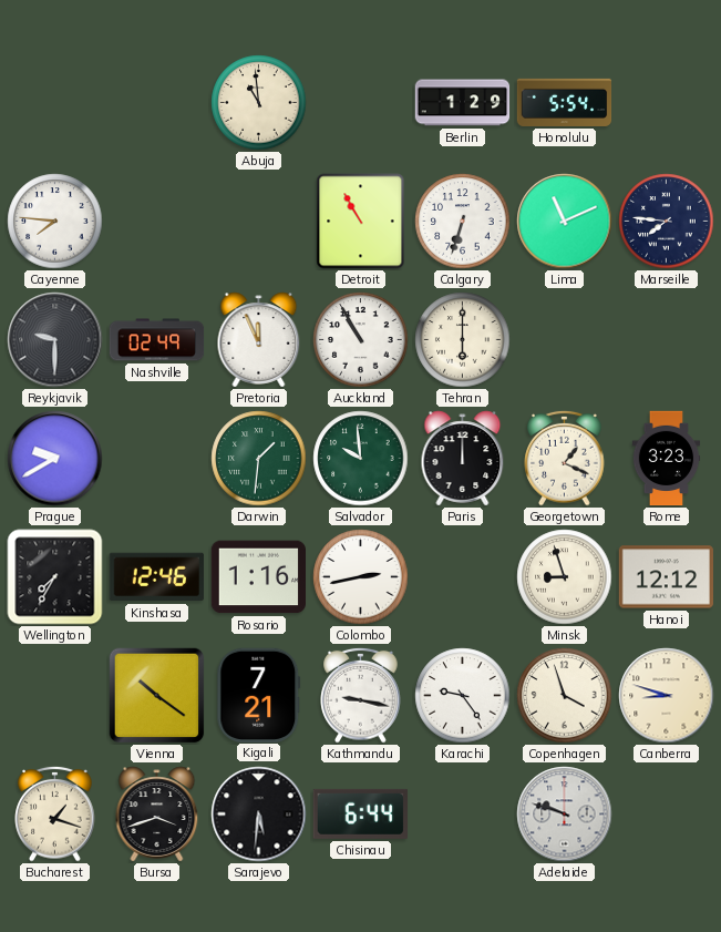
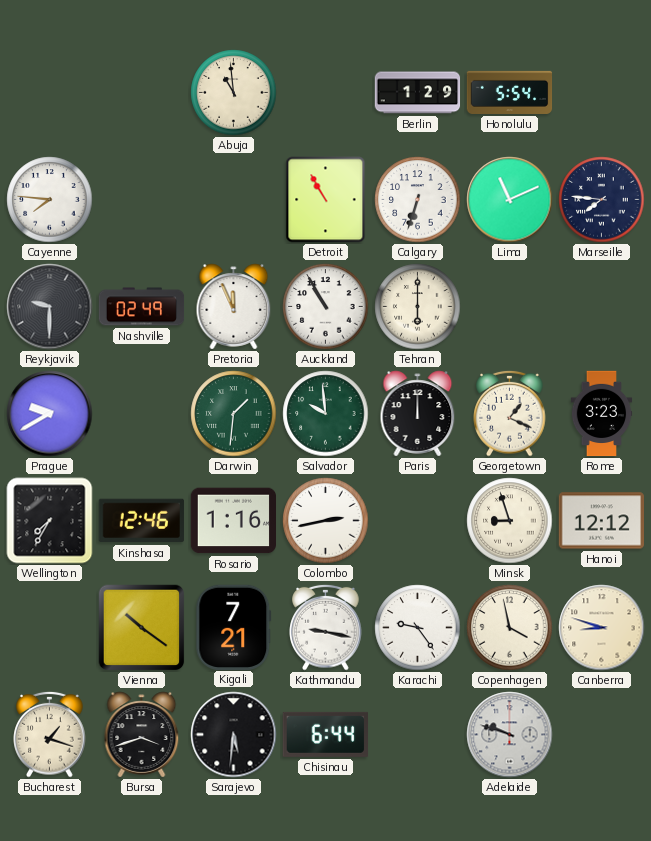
Copenhagen: 3:57 -> 3:58 (510, 628)
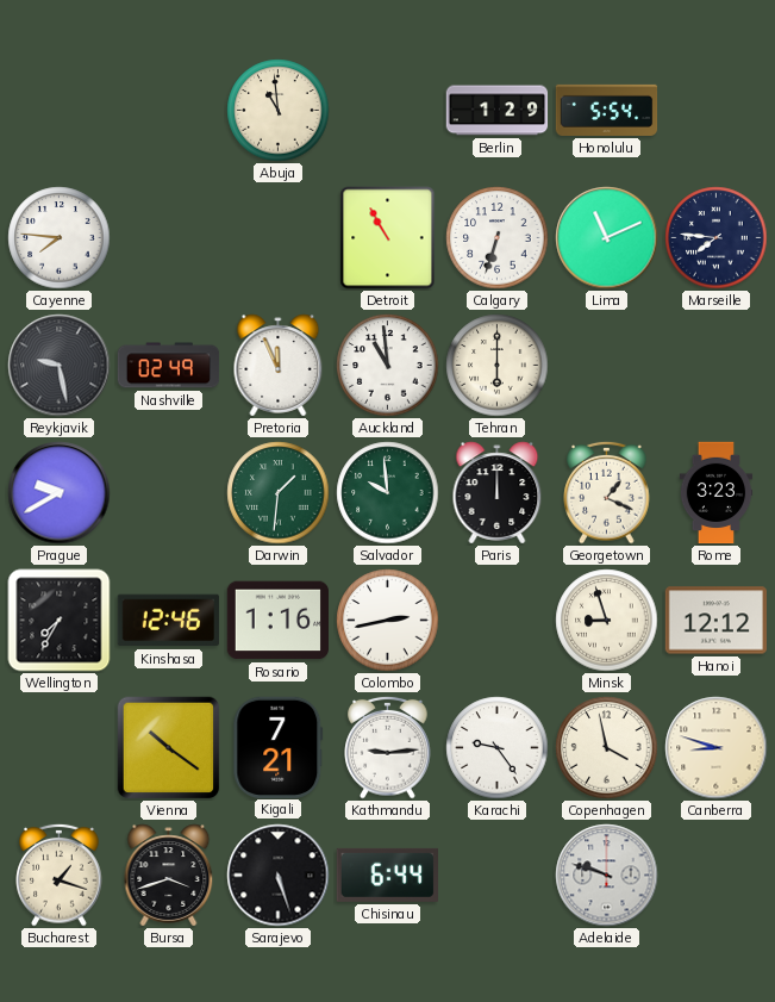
Reykjavik: 9:30 -> 9:28 (60, 366)
Auckland: 10:55 -> 10:59 (388, 366)
Kathmandu: 9:17 -> 9:14 (388, 747)
Sarajevo: 5:31 -> 5:27 (279, 876)
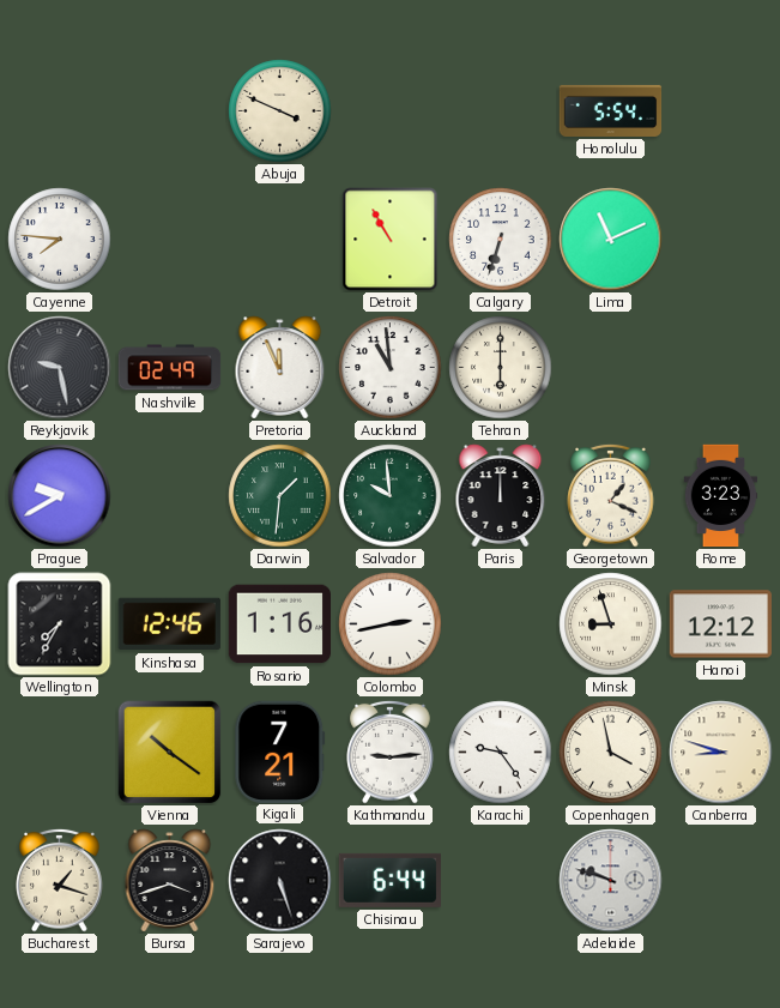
Abuja: 10:59 -> 3:49 (280, 111)
Berlin: 1:29 -> none (498, 111)
Marseille: 7:46 -> none (717, 238)
